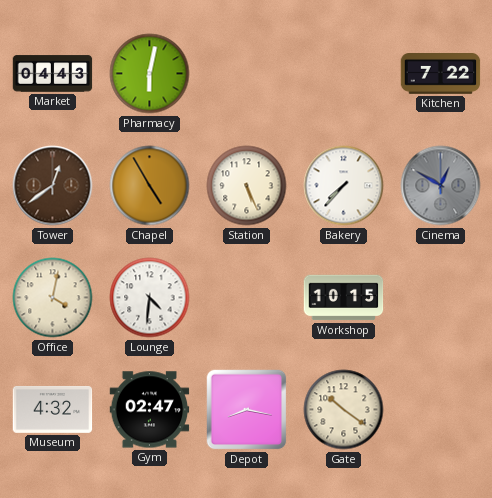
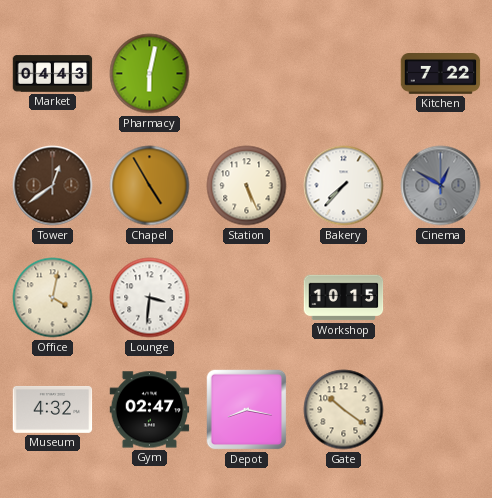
Lounge: 4:31 -> 3:31 (150, 298)
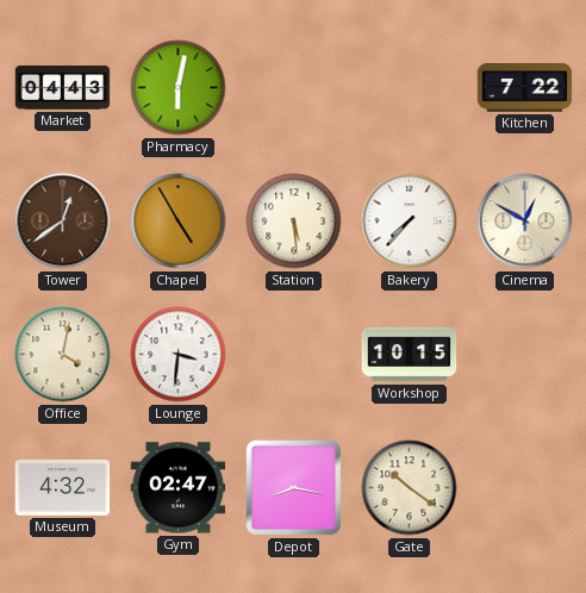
Station: 5:26 -> 5:29 (294, 221)
Cinema dial: grey -> cream (525, 221)
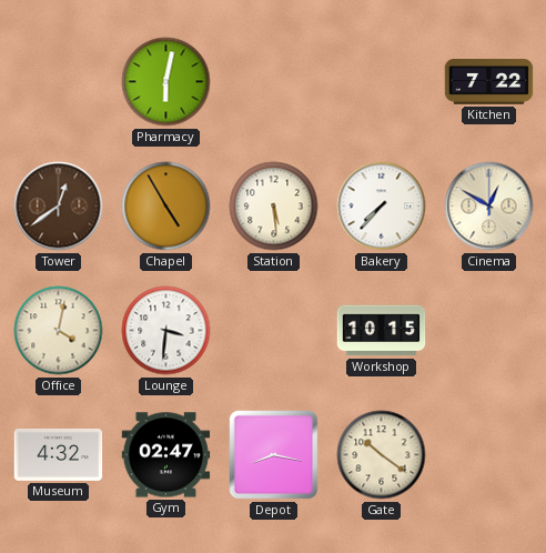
Market: 04:43 -> none (63, 88)
